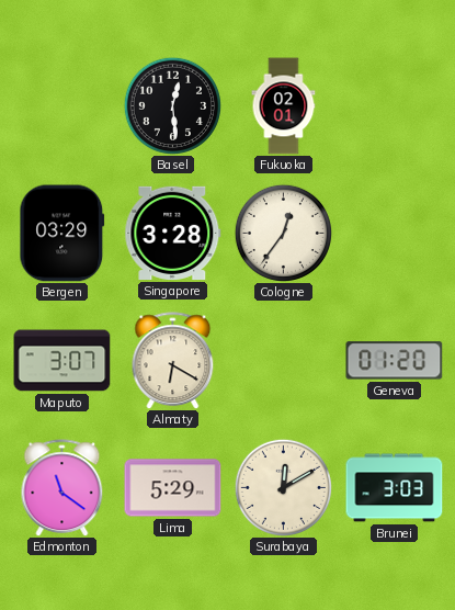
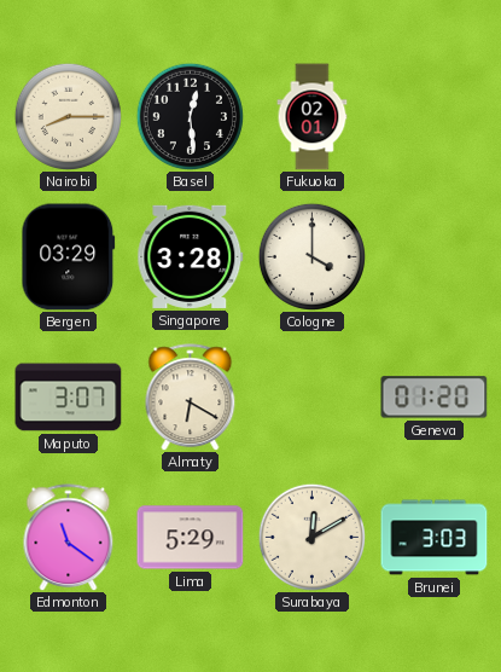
Nairobi: none -> 8:15 (68, 116)
Cologne: 12:36 -> 4:00 (311, 256)
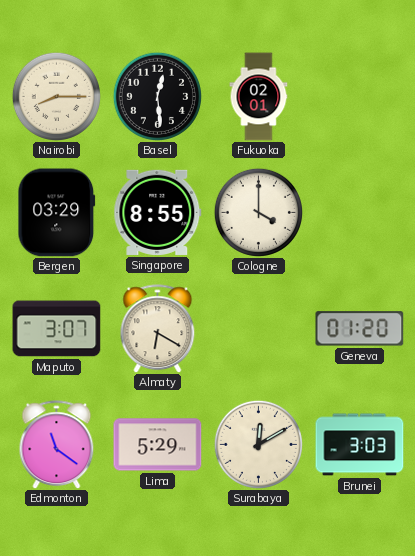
Singapore: 3:28 -> 8:55 (158, 212)
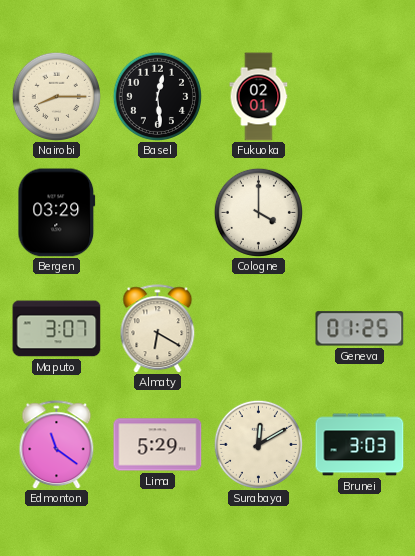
Singapore: 8:55 -> none (158, 212)
Geneva: 01:20 -> 01:25 (360, 329)
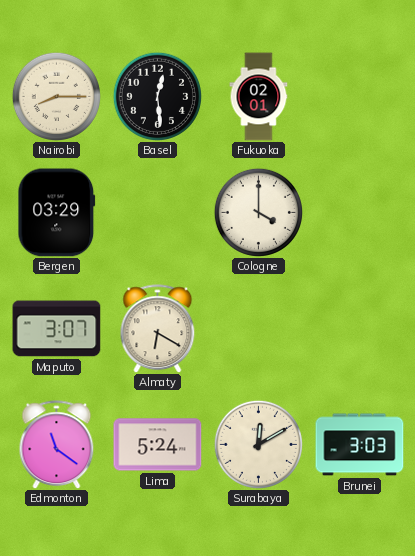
Geneva: 01:25 -> none (360, 329)
Lima: 5:29 -> 5:24 (158, 445)
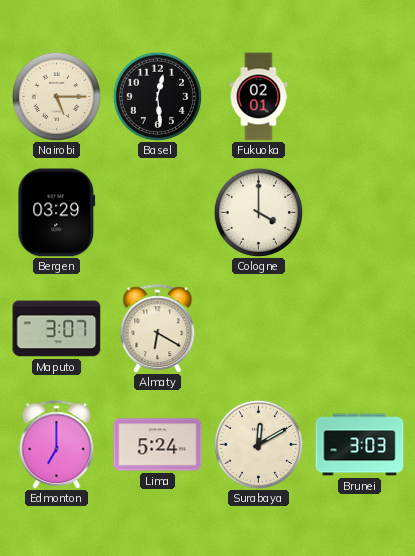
Nairobi: 8:15 -> 5:15 (56, 96)
Edmonton: 11:21 -> 7:00 (57, 445)
